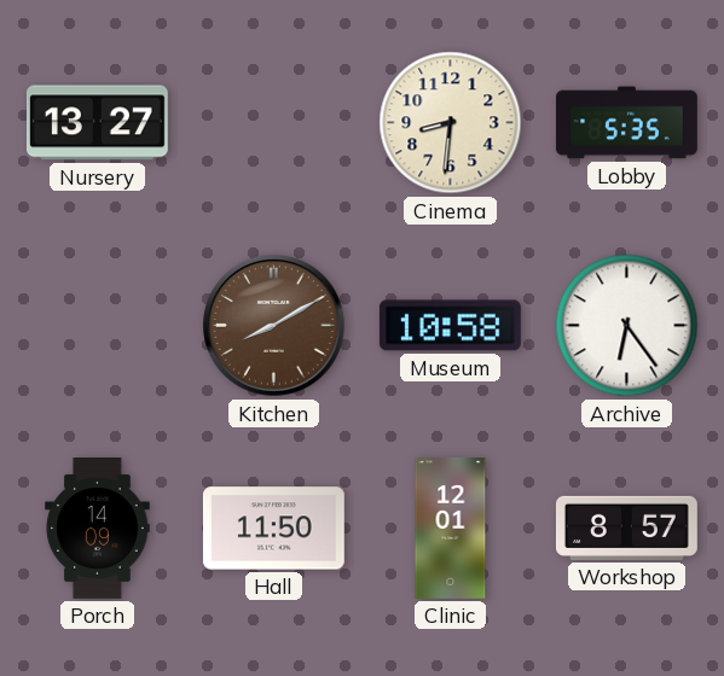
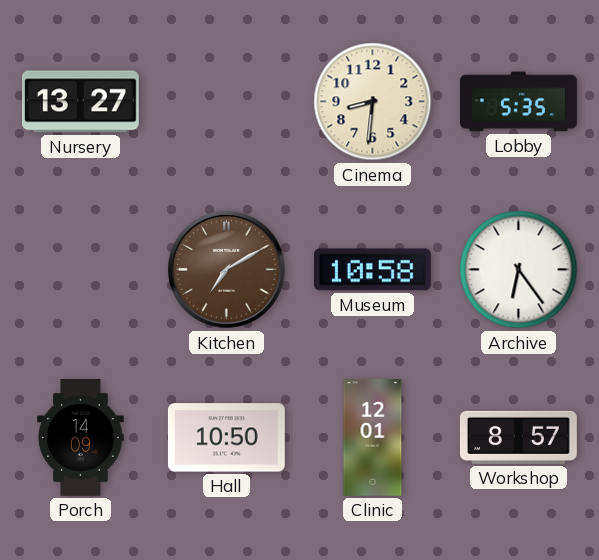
Kitchen: 8:10 -> 7:10 (227, 270)
Hall: 11:50 -> 10:50 (226, 438)
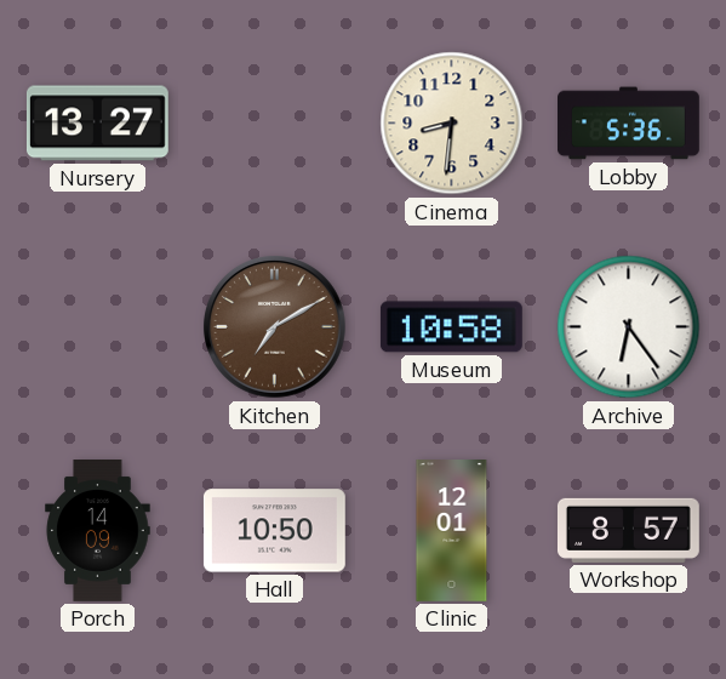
Lobby: 5:35 -> 5:36 (629, 124)
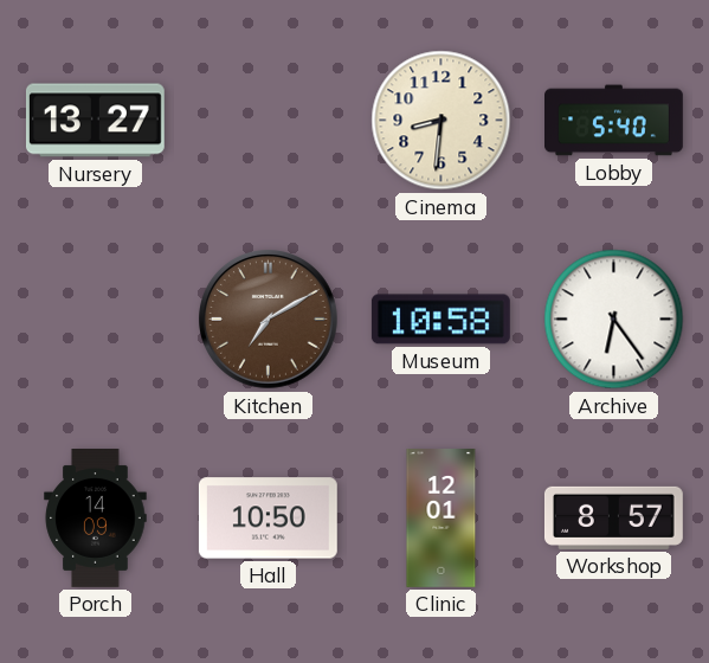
Lobby: 5:36 -> 5:40 (614, 121)
